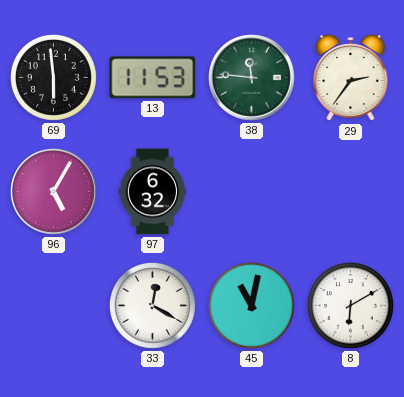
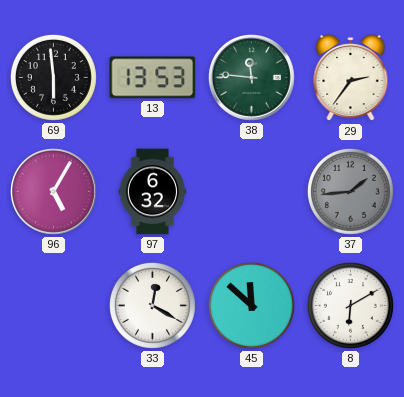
13: 11:53 -> 13:53 (153, 78)
37: none -> 1:44 (350, 191)
45: 11:02 -> 11:52 (251, 305)
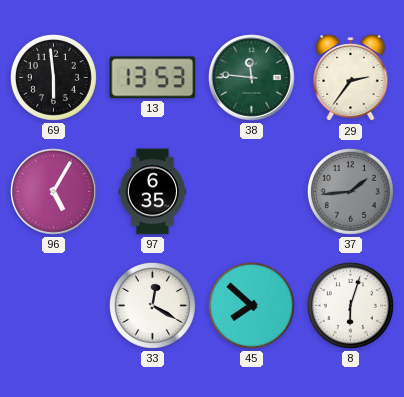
97: 6:32 -> 6:35 (153, 192)
45: 11:52 -> 7:52 (251, 305)
8: 6:10 -> 6:03 (350, 305)
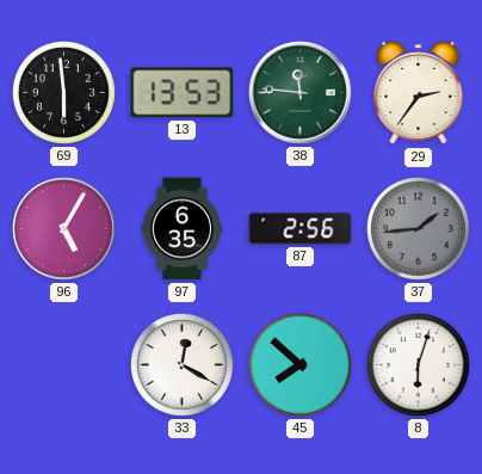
87: none -> 2:56 (301, 229)
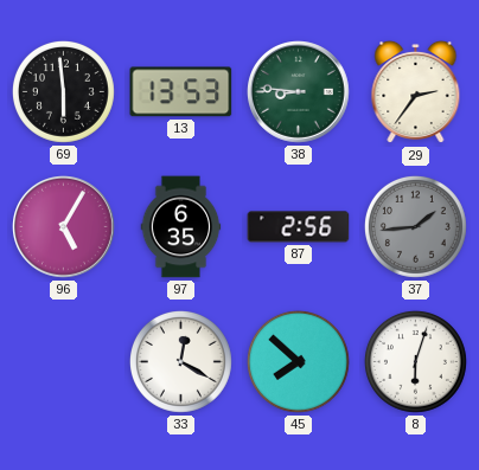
38: 11:46 -> 8:46 (299, 92)
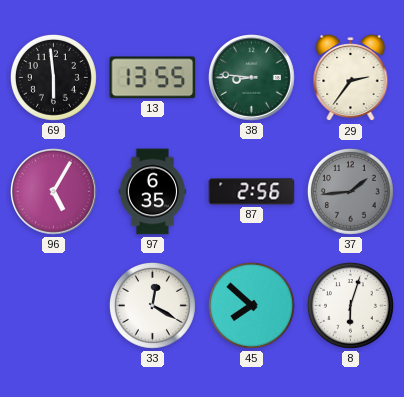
13: 13:53 -> 13:55 (153, 78)
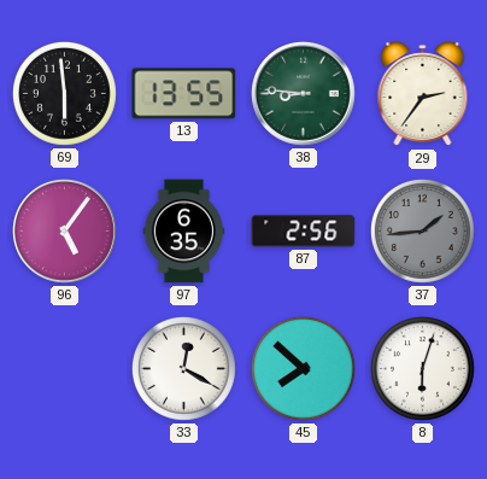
96: 5:05 -> 5:06 (65, 232)
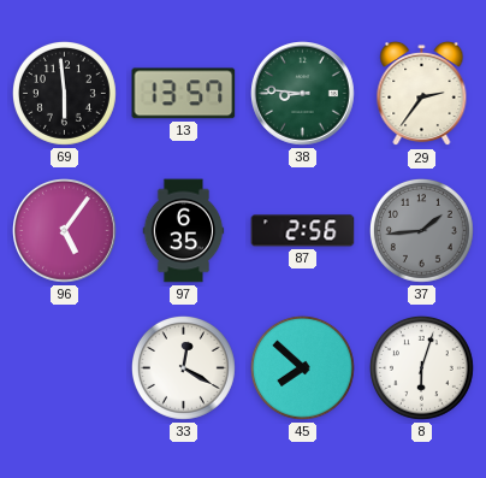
13: 13:55 -> 13:57 (184, 94)
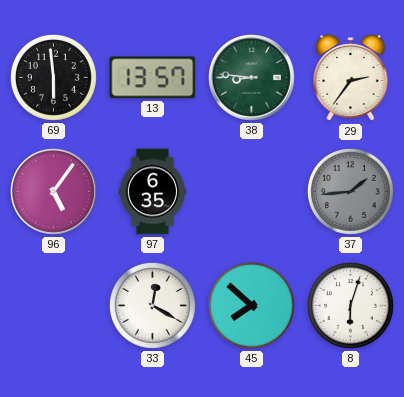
87: 2:56 -> none (303, 231)
